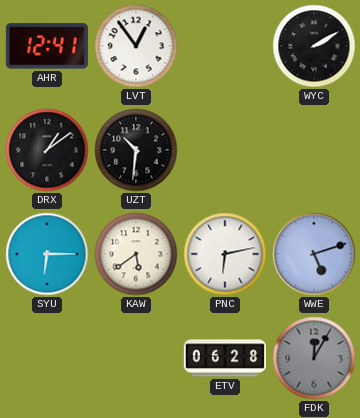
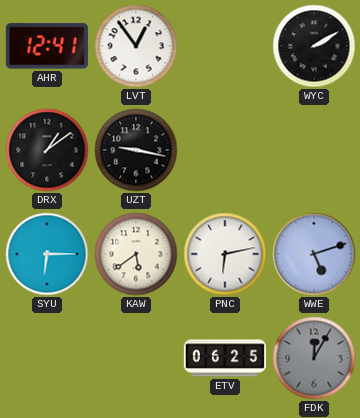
UZT: 10:31 -> 9:17 (136, 150)
ETV: 06:28 -> 06:25 (225, 358)
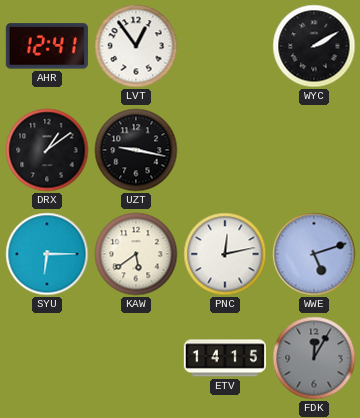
PNC: 6:13 -> 12:13 (225, 254)
ETV: 06:25 -> 14:15 (225, 358)
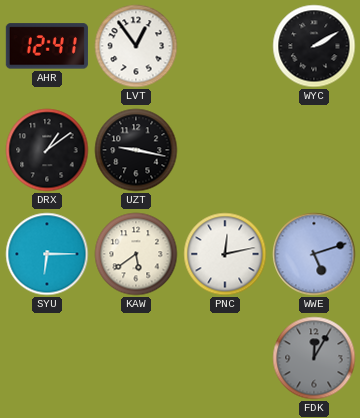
ETV: 14:15 -> none (225, 358)
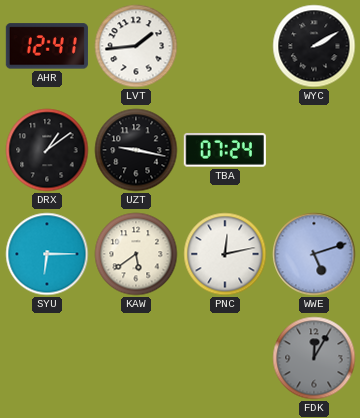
LVT: 12:54 -> 1:44 (136, 46)
TBA: none -> 07:24 (225, 150)
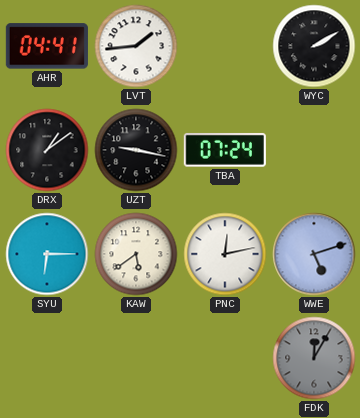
AHR: 12:41 -> 04:41 (47, 46)
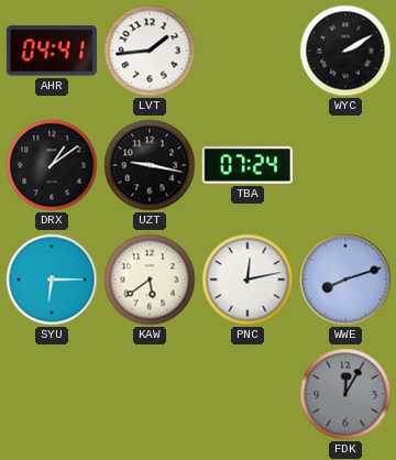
WWE: 5:12 -> 8:12 (345, 280)
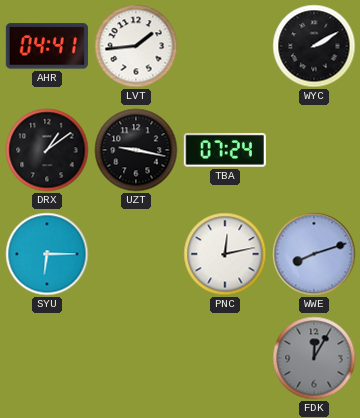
KAW: 5:39 -> none (150, 280)
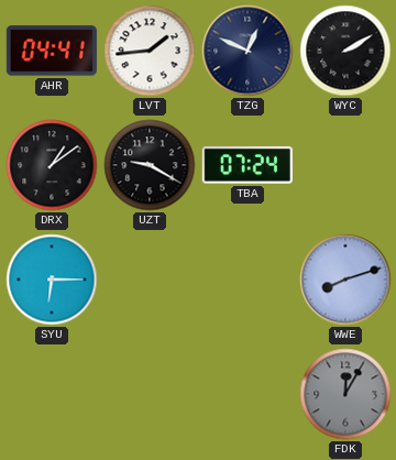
TZG: none -> 12:49 (248, 51)
UZT: 9:17 -> 9:20 (150, 165)
PNC: 12:13 -> none (225, 254)
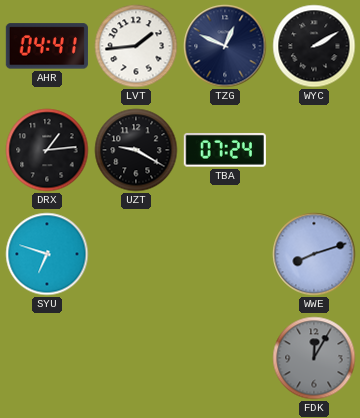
DRX: 1:09 -> 1:14 (47, 150)
SYU: 6:15 -> 6:48 (47, 254)
